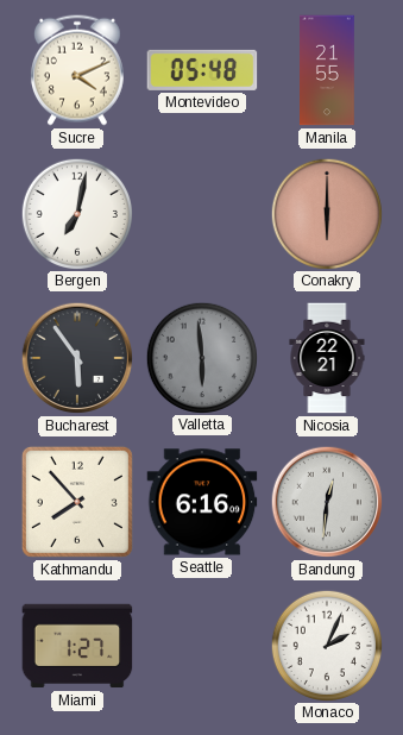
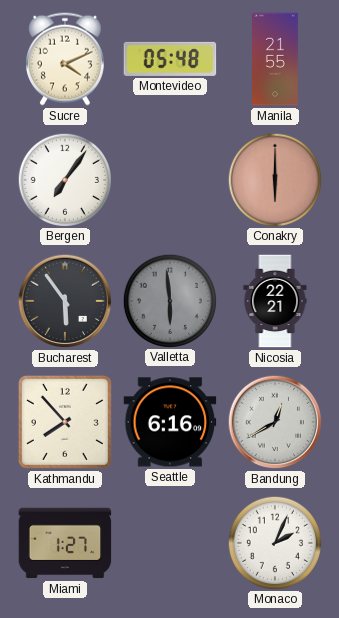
Bergen: 7:02 -> 7:06 (64, 179)
Bandung: 12:31 -> 12:40 (275, 422)
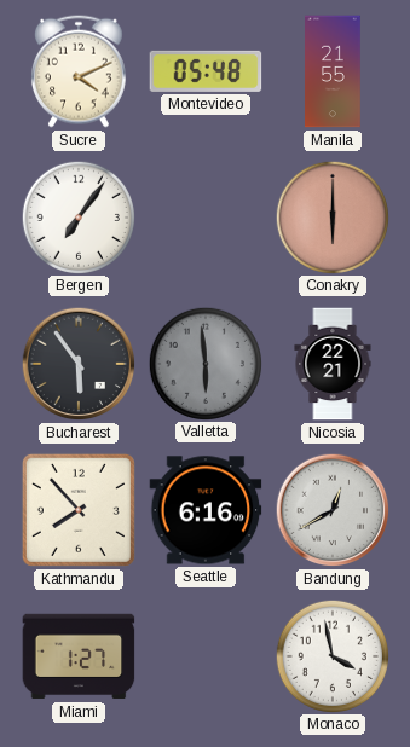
Monaco: 2:04 -> 3:58 (331, 655)
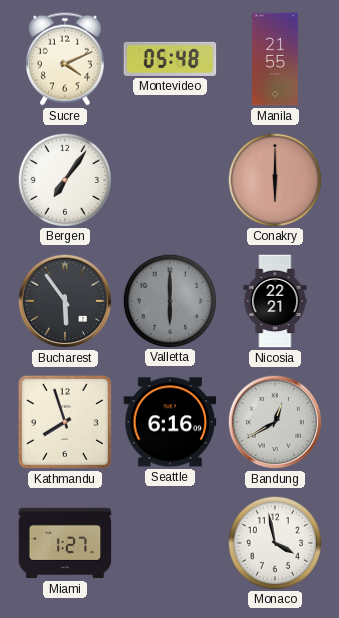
Valletta: 5:59 -> 6:00 (169, 300)
Kathmandu: 7:53 -> 7:57 (65, 422)
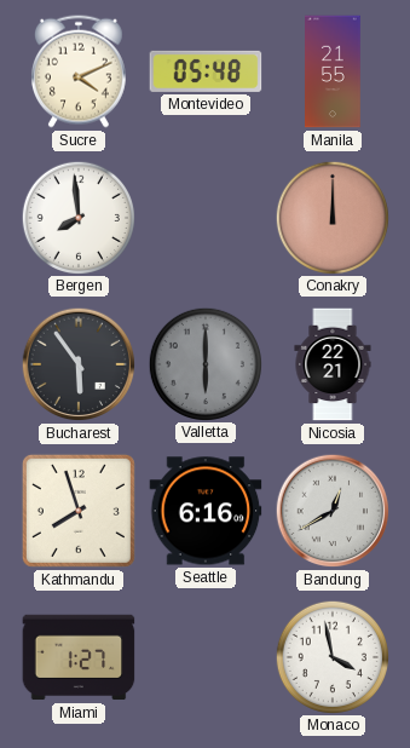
Bergen: 7:06 -> 7:59 (77, 217)
Conakry: 6:00 -> 12:00 (331, 217)
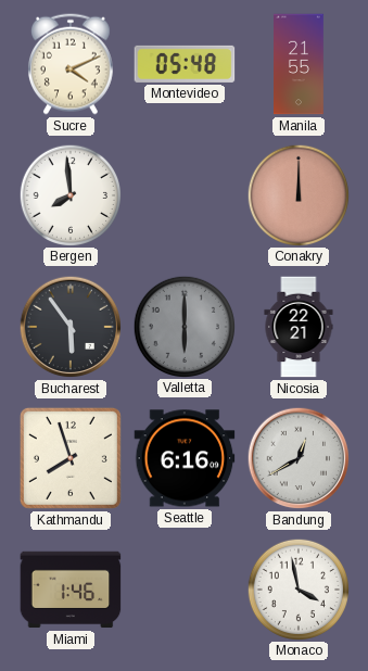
Miami: 1:27 -> 1:46 (71, 590)
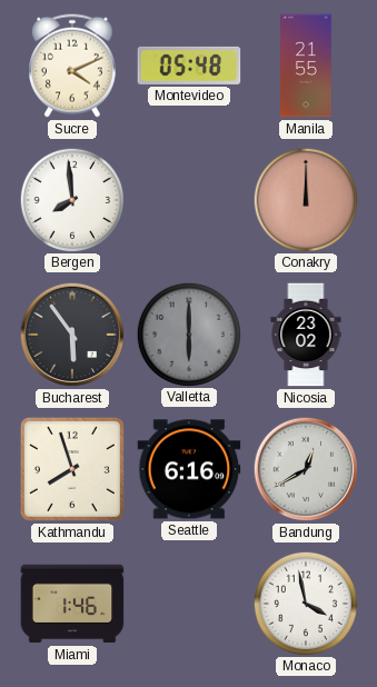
Nicosia: 22:21 -> 23:02 (306, 335)
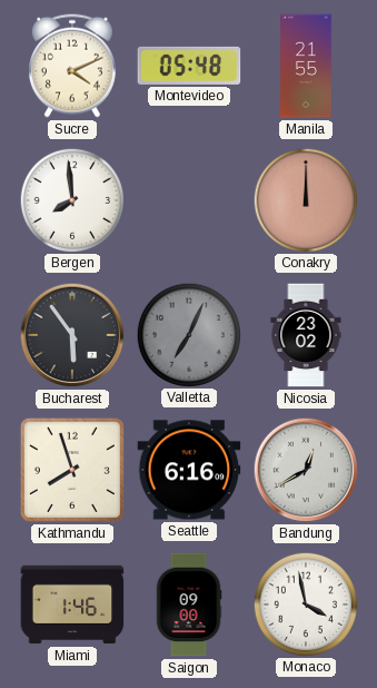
Valletta: 6:00 -> 7:04 (188, 334)
Saigon: none -> 09:00 (189, 605)
